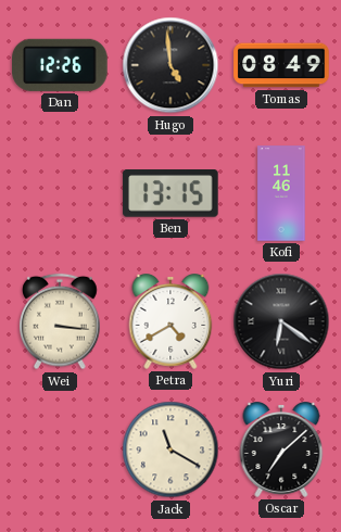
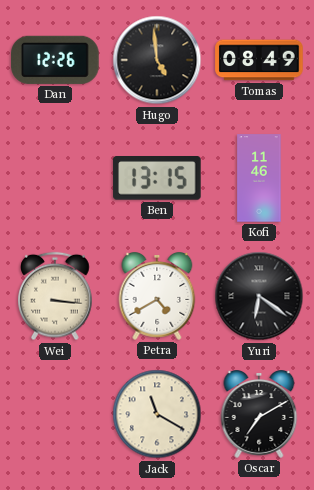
Oscar: 7:08 -> 7:10 (259, 415)
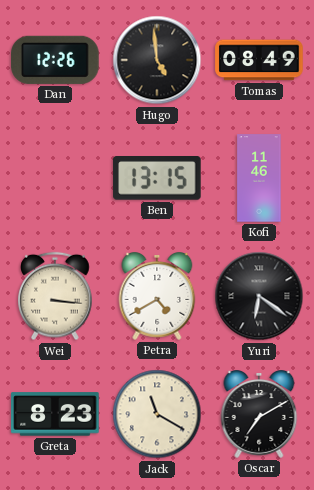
Greta: none -> 8:23 (55, 414)
